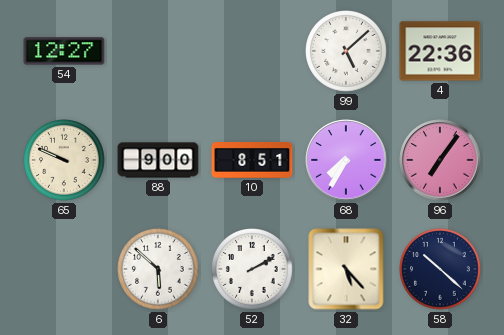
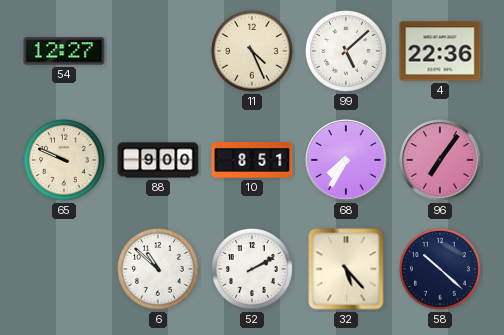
11: none -> 4:26 (252, 51)
6: 5:52 -> 10:52 (158, 269)
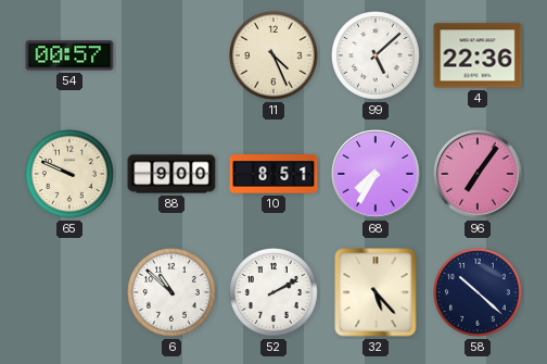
54: 12:27 -> 00:57 (69, 55)
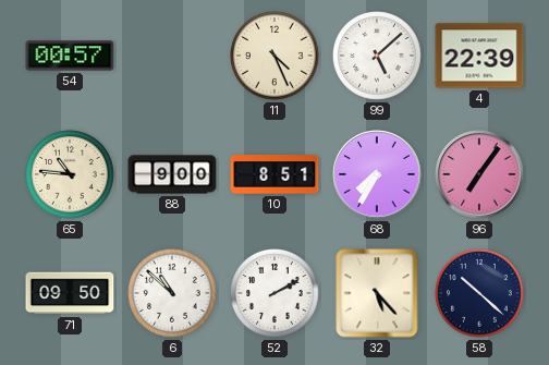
4: 22:36 -> 22:39 (479, 56)
65: 9:49 -> 10:46 (70, 174)
71: none -> 09:50 (70, 293)
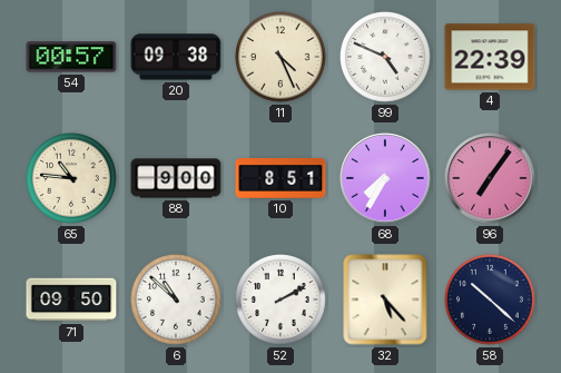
20: none -> 09:38 (176, 57)
99: 5:08 -> 4:49 (385, 57)
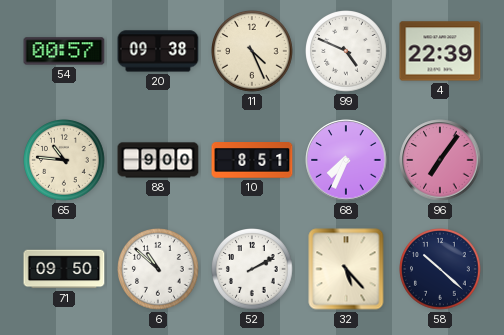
68: 7:35 -> 7:34 (346, 160)
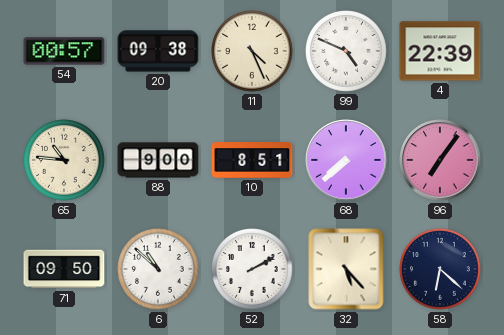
68: 7:34 -> 7:38 (346, 160)
58: 10:22 -> 6:22 (440, 269)
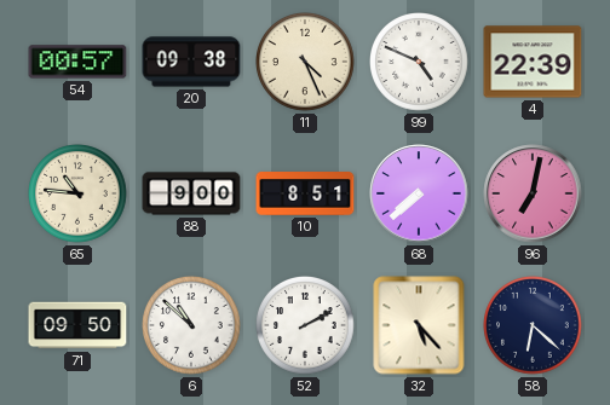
96: 7:06 -> 7:02 (533, 193)
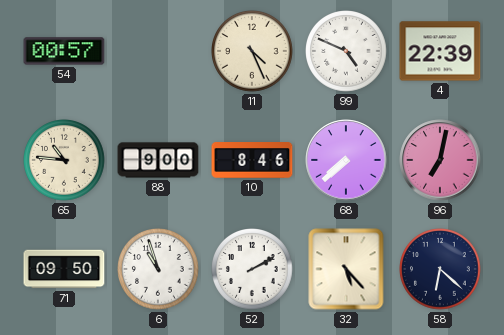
20: 09:38 -> none (191, 62)
10: 8:51 -> 8:46 (252, 160)
6: 10:52 -> 10:57 (158, 269)
